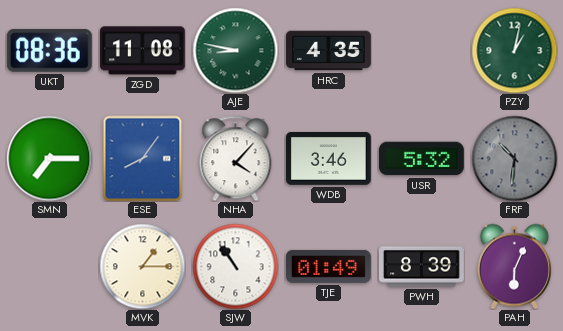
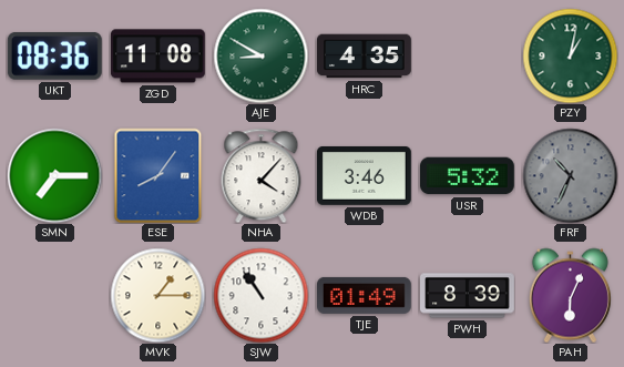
AJE: 8:47 -> 8:50 (260, 55)
FRF: 10:31 -> 10:34 (570, 175)
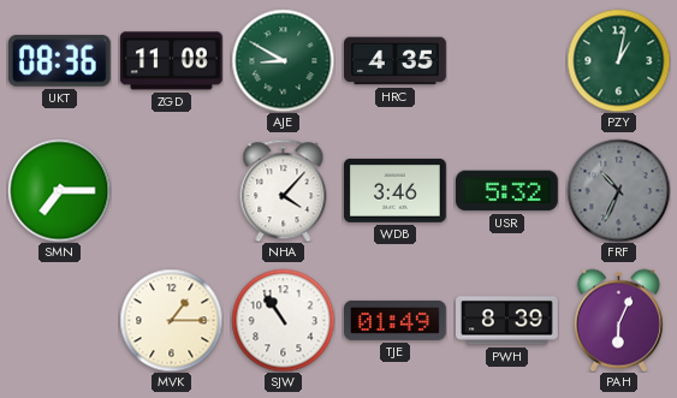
ESE: 8:06 -> none (158, 175)
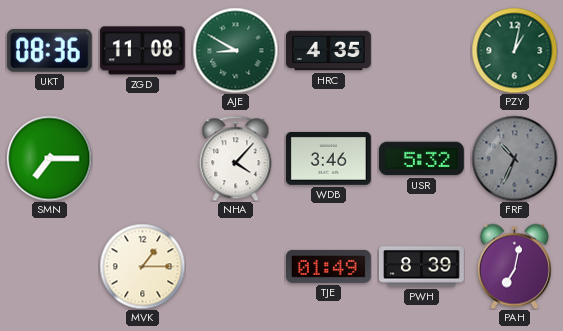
SJW: 10:54 -> none (283, 320)
PAH: 6:04 -> 7:02 (514, 266)
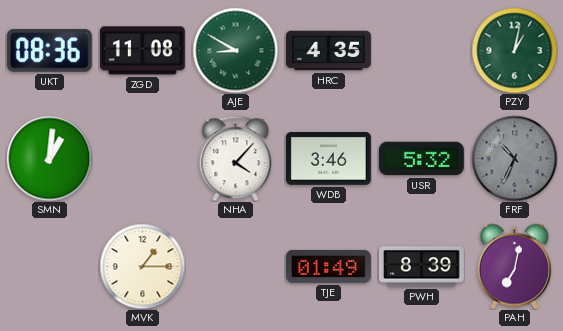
SMN: 7:15 -> 1:01 (49, 158)
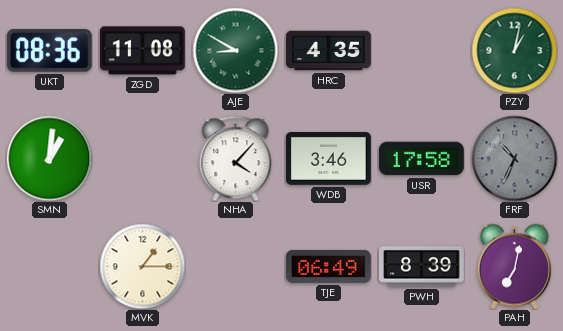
USR: 5:32 -> 17:58 (422, 159)
TJE: 01:49 -> 06:49 (329, 266)
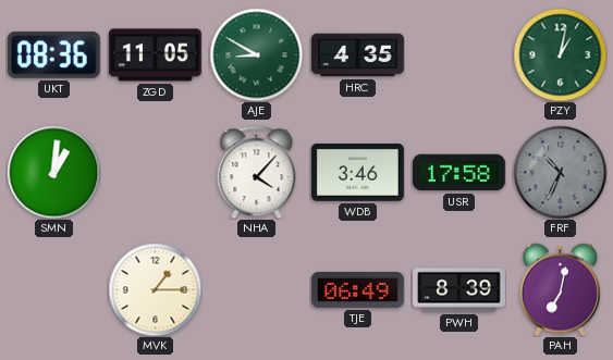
ZGD: 11:08 -> 11:05 (155, 55)
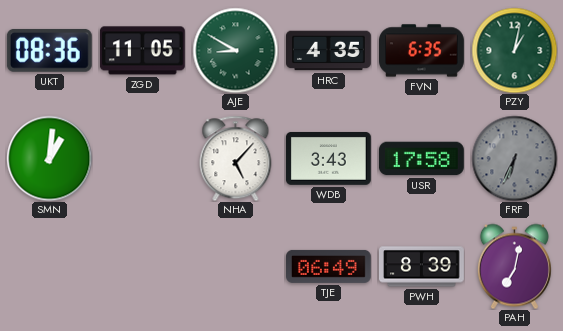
FVN: none -> 6:35 (422, 51)
NHA: 4:07 -> 5:07 (236, 158)
WDB: 3:46 -> 3:43 (328, 158)
FRF: 10:34 -> 6:34 (514, 158)
MVK: 1:15 -> none (155, 289)
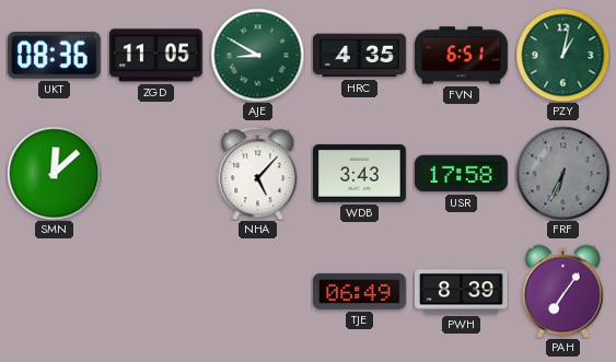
FVN: 6:35 -> 6:51 (462, 56)
SMN: 1:01 -> 12:08 (54, 173)
PAH: 7:02 -> 7:06 (562, 291)
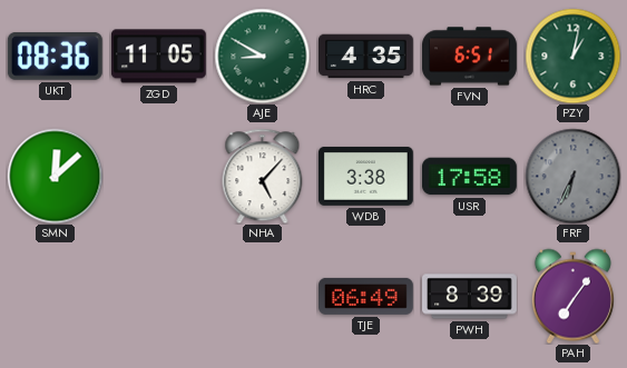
WDB: 3:43 -> 3:38 (365, 176)
